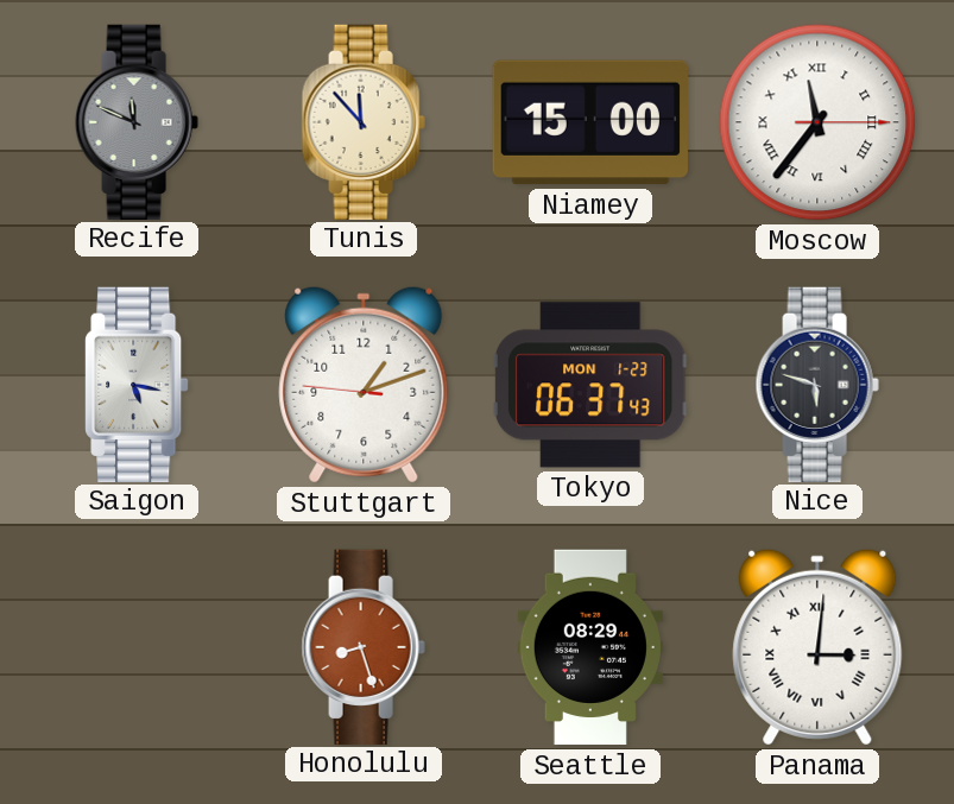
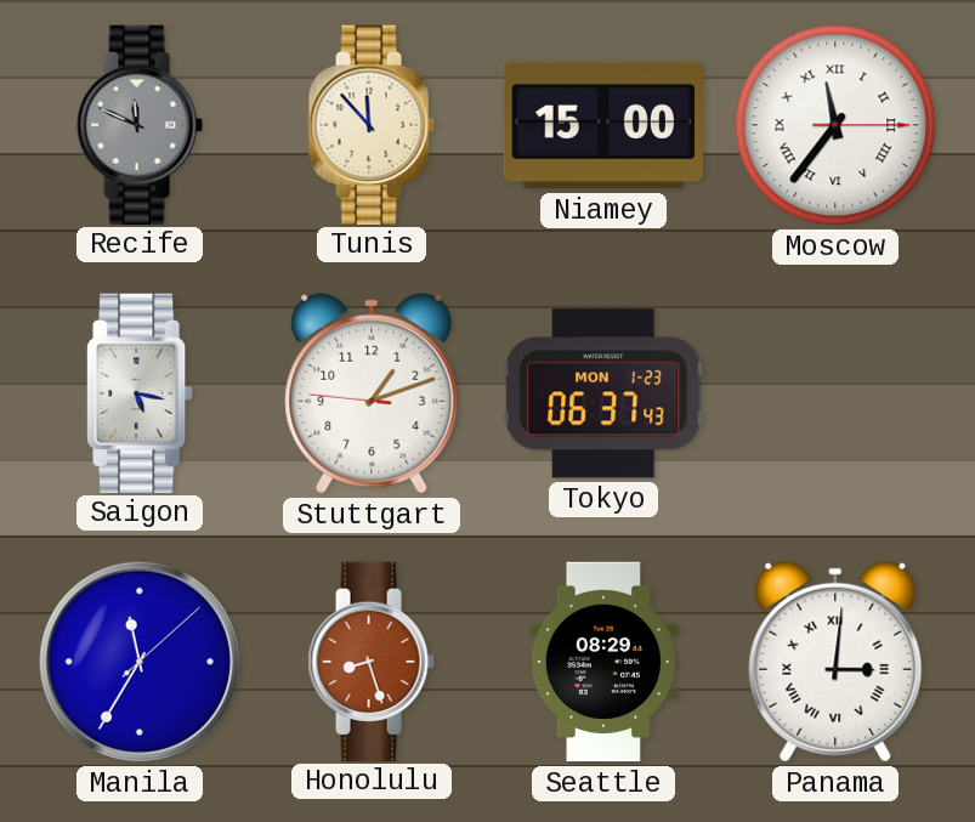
Nice: 5:48 -> none (817, 384)
Manila: none -> 11:35 (140, 662)
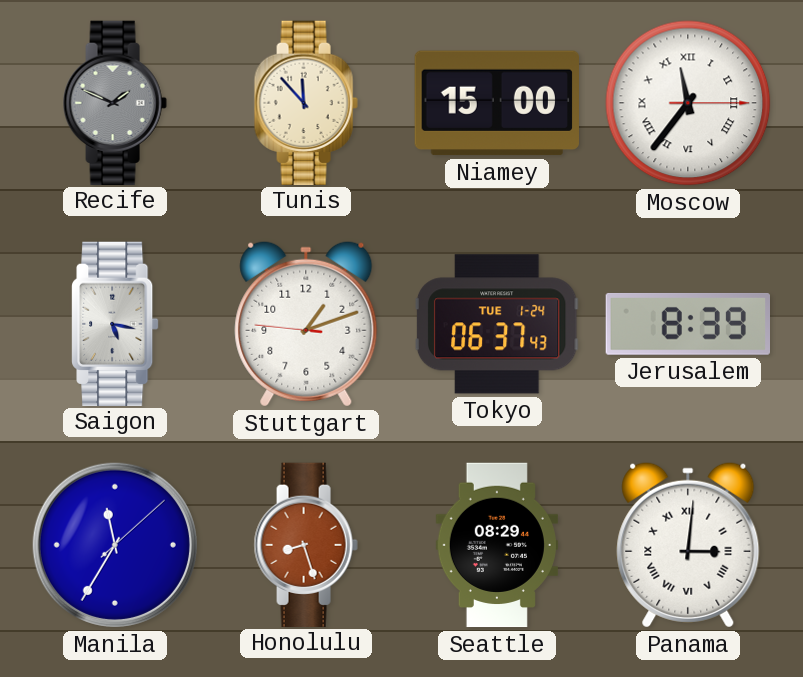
Recife: 11:49 -> 1:49 (115, 102)
Tokyo date: MON 1-23 -> TUE 1-24 (497, 324)
Jerusalem: none -> 8:39 (687, 324)
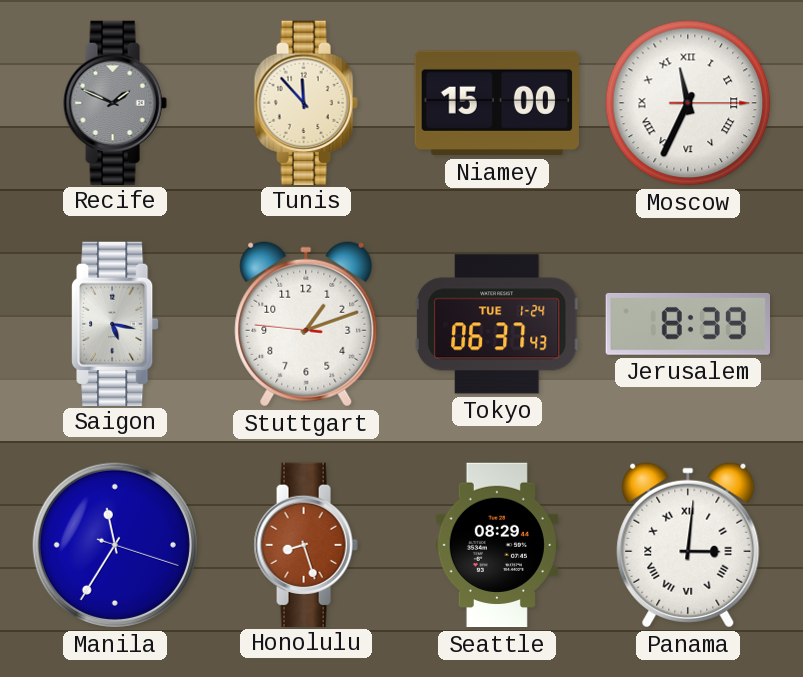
Moscow: 11:36 -> 11:34 (688, 103)
Manila: 11:35:08 -> 11:35:18 (115, 545)
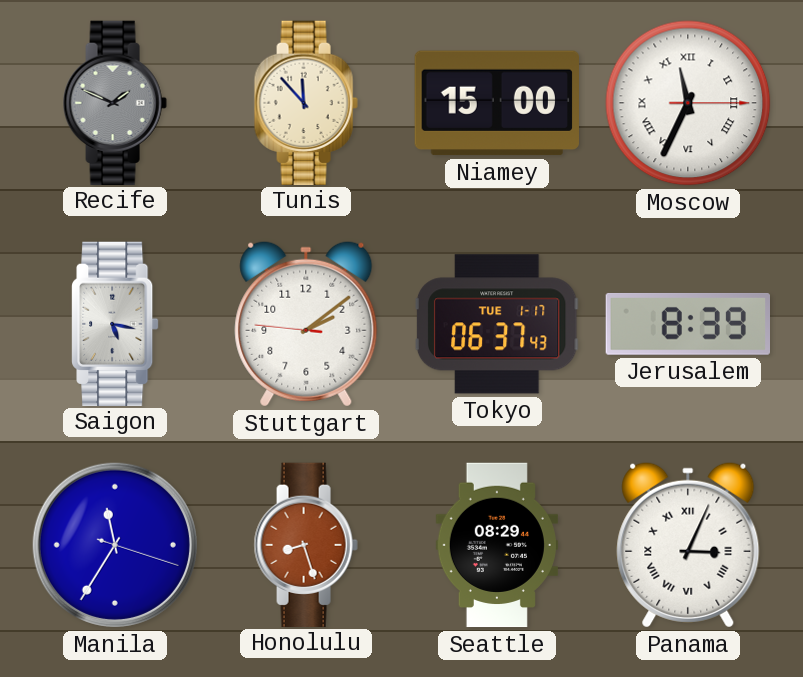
Stuttgart: 1:11 -> 2:08 (306, 324)
Tokyo date: TUE 1-24 -> TUE 1-17 (497, 324)
Panama: 3:01 -> 3:04 (688, 545)
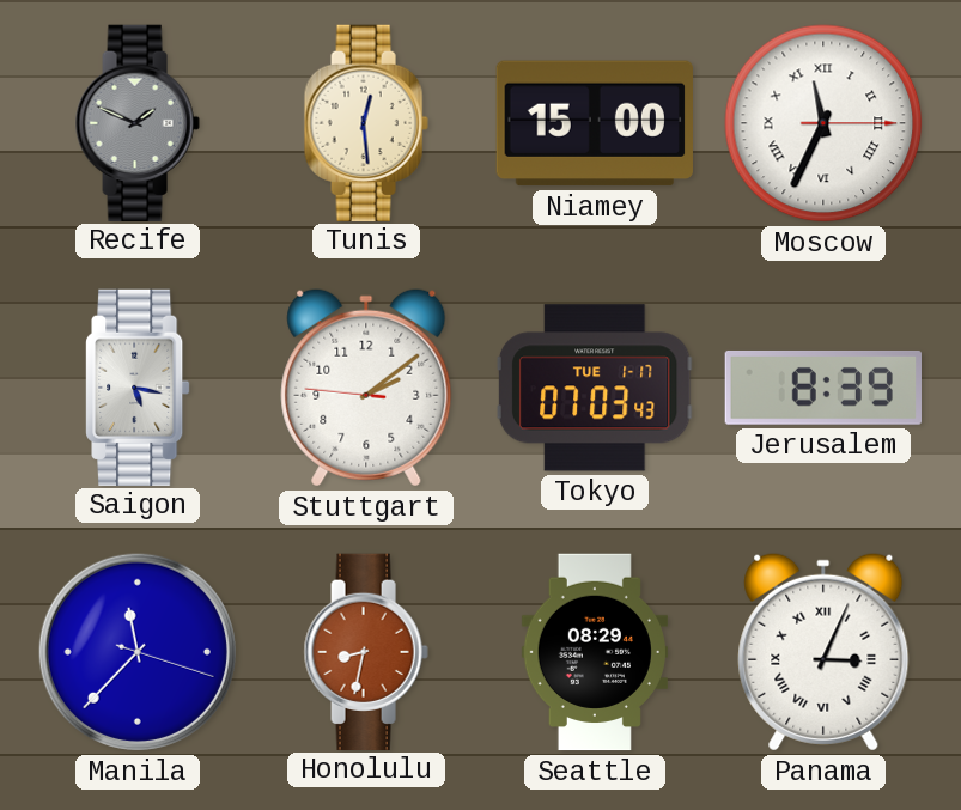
Tunis: 11:53 -> 12:29 (366, 122)
Tokyo: 06:37 -> 07:03 (595, 388)
Manila: 11:35 -> 11:37 (138, 652)
Honolulu: 8:27 -> 8:32 (366, 651)
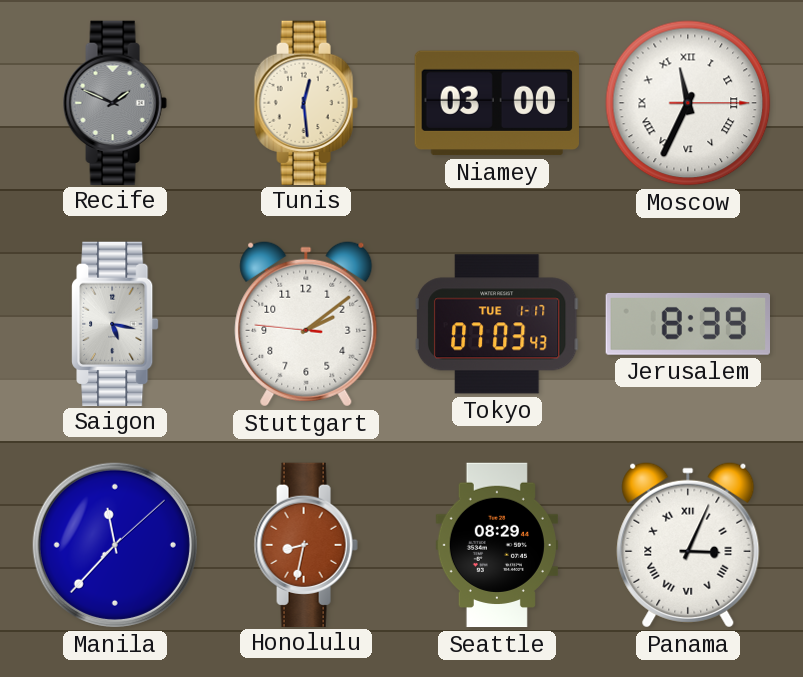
Niamey: 15:00 -> 03:00 (497, 103)
Manila: 11:37:18 -> 11:37:08 (115, 545)
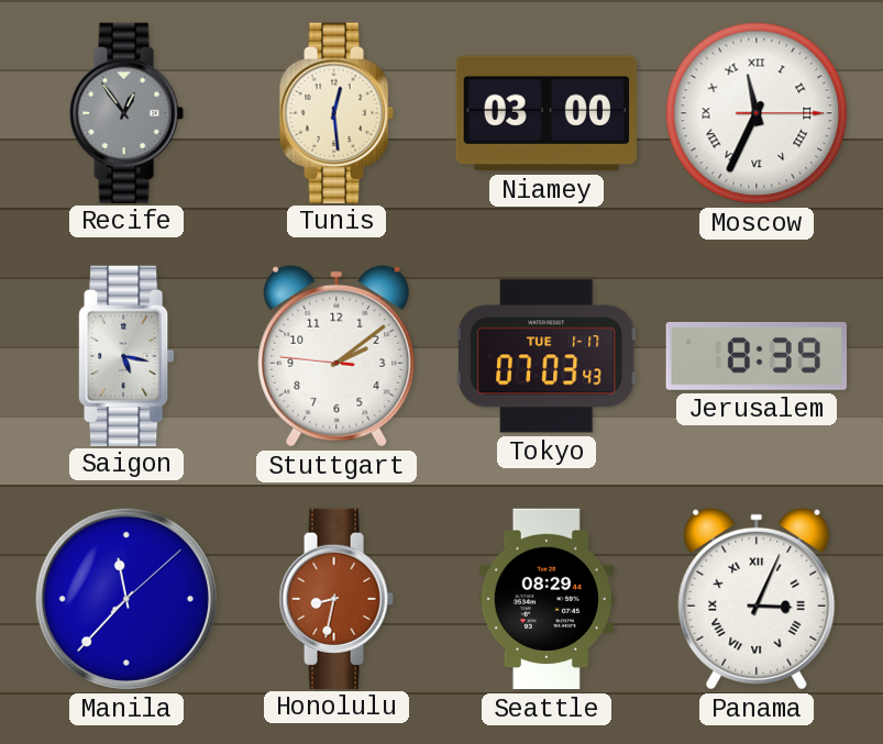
Recife: 1:49 -> 12:54 (126, 112)
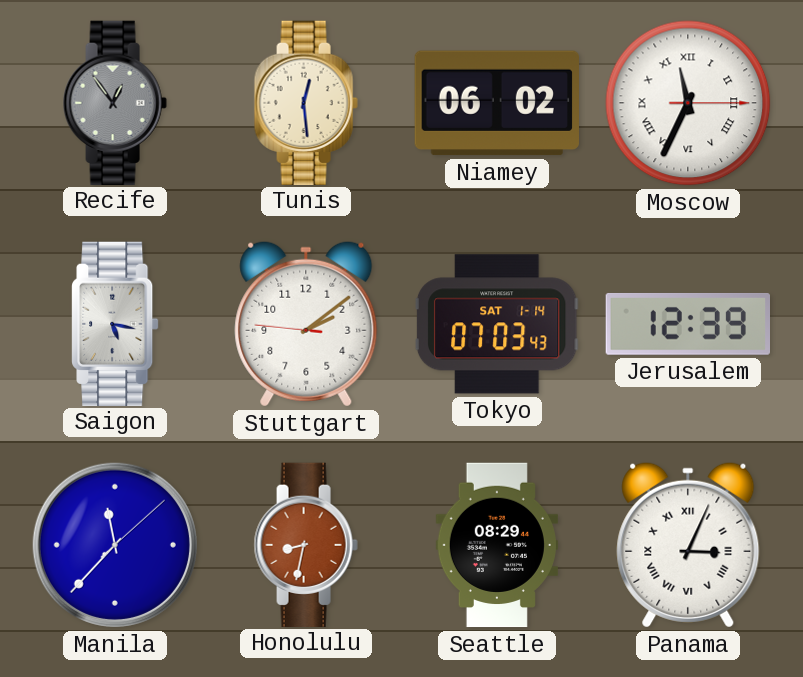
Niamey: 03:00 -> 06:02 (497, 103)
Tokyo date: TUE 1-17 -> SAT 1-14 (497, 324)
Jerusalem: 8:39 -> 12:39 (687, 324)
